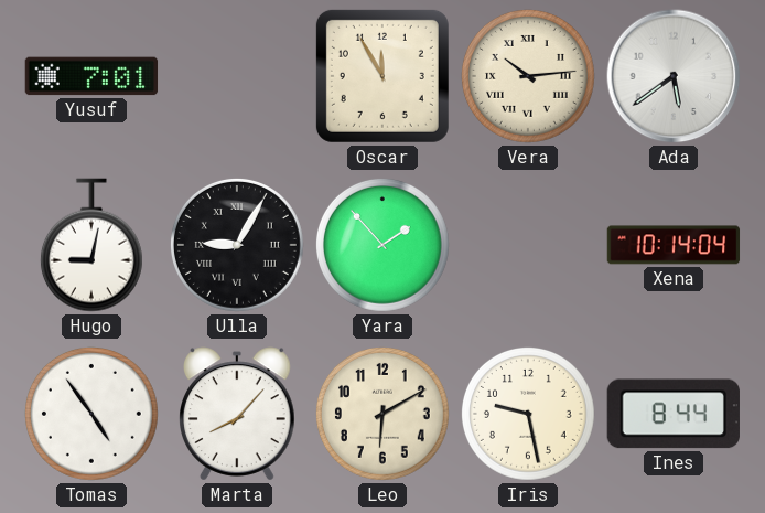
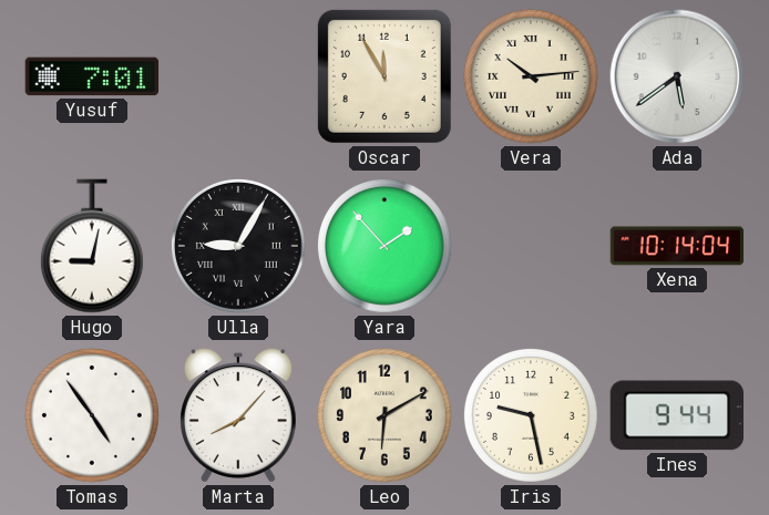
Ines: 8:44 -> 9:44 (677, 415)
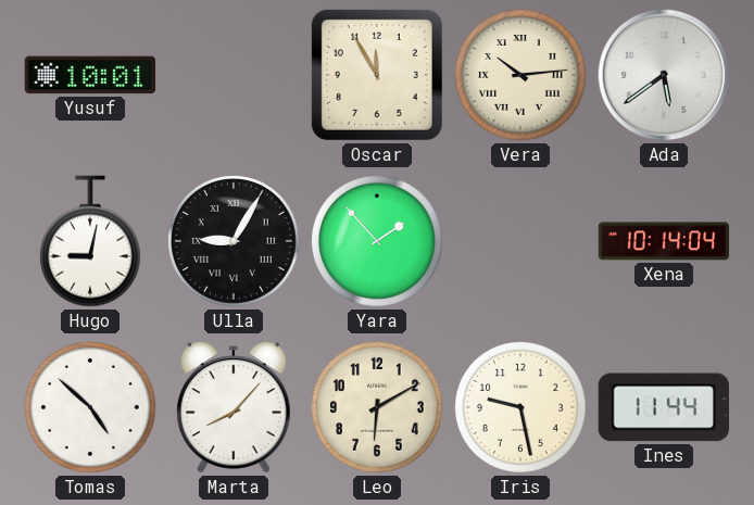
Yusuf: 7:01 -> 10:01 (90, 75)
Tomas: 4:54 -> 4:52 (90, 407)
Ines: 9:44 -> 11:44 (664, 407)
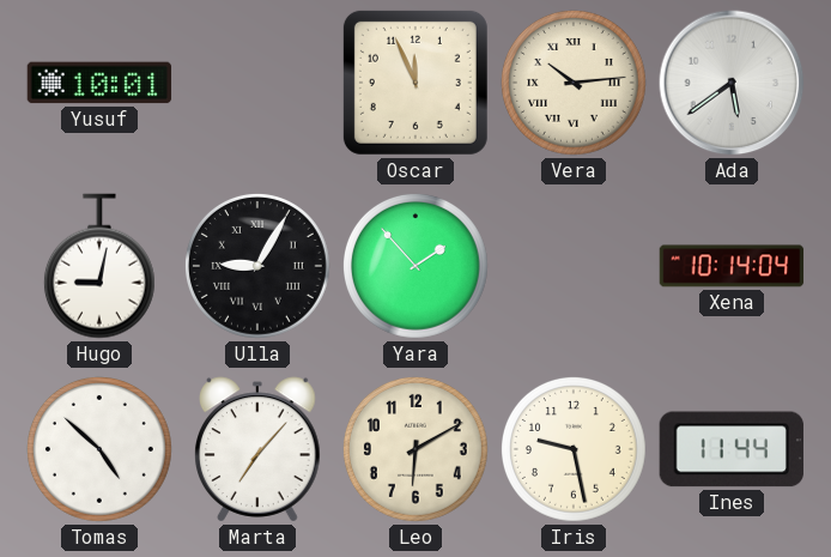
Oscar: 11:55 -> 11:56 (415, 83)
Marta: 8:07 -> 7:07 (259, 449)
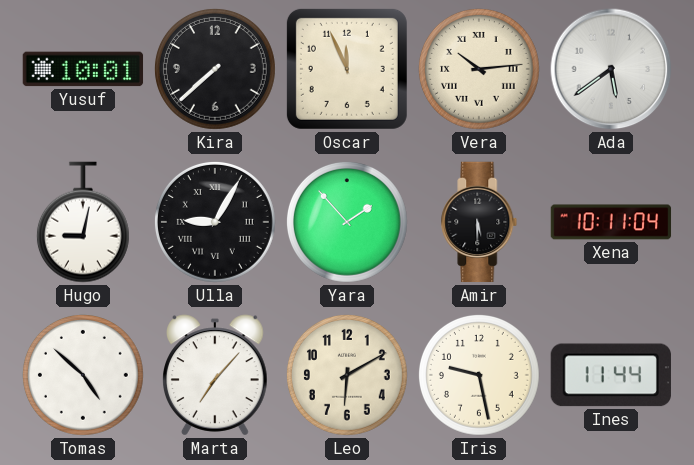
Kira: none -> 7:38 (215, 69)
Amir: none -> 5:30 (479, 222)
Xena: 10:14 -> 10:11 (611, 222)
